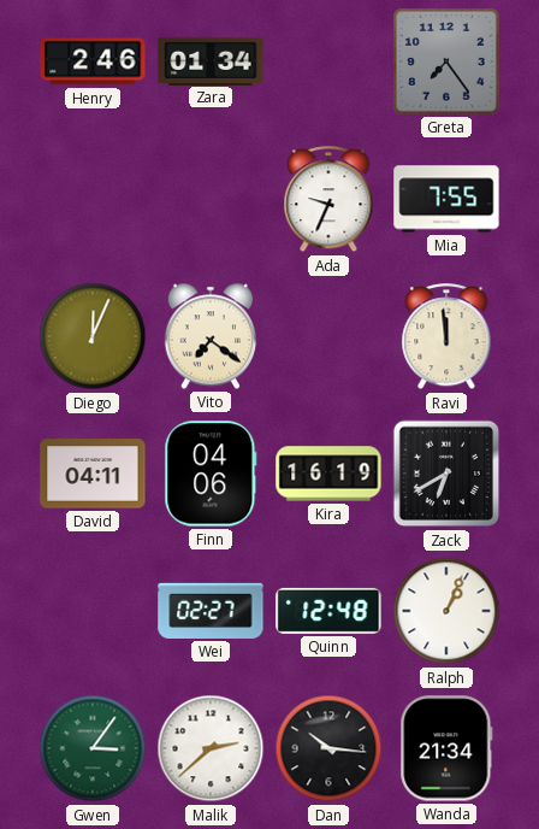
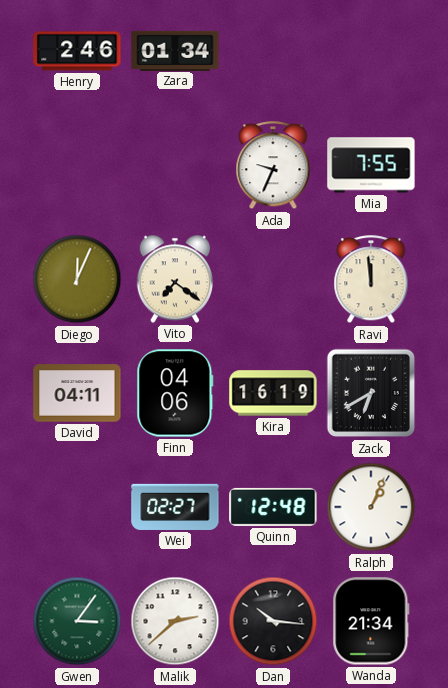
Greta: 7:24 -> none (446, 61)
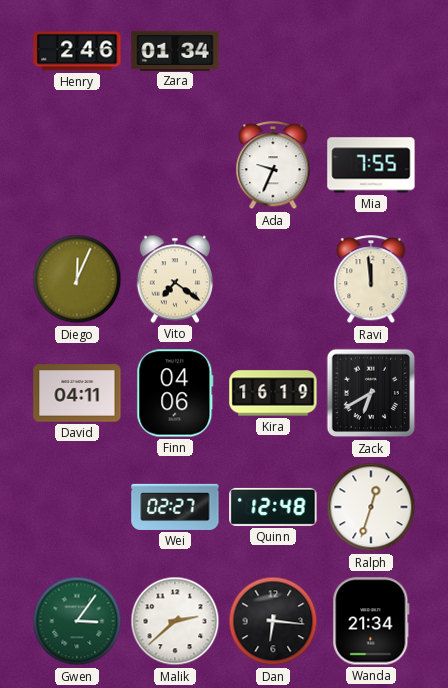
Ralph: 1:04 -> 12:33 (371, 507)
Dan: 10:16 -> 6:16 (273, 621)
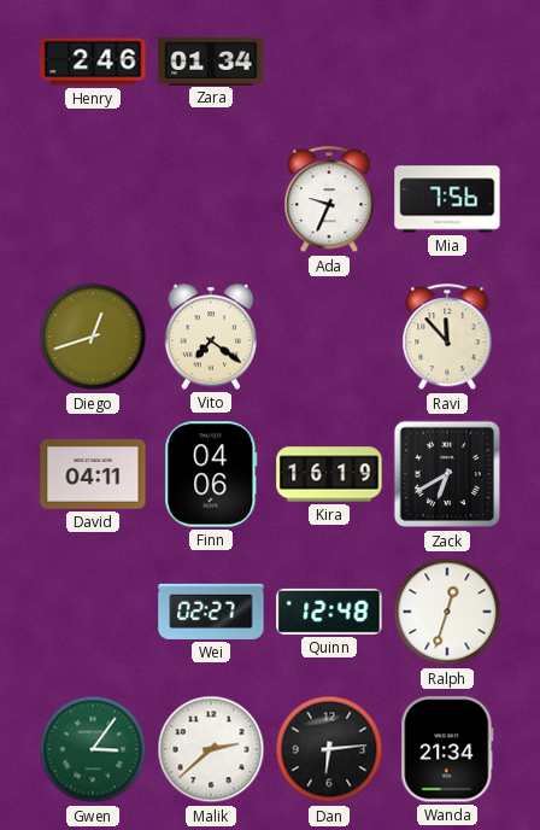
Mia: 7:55 -> 7:56 (447, 199)
Diego: 12:04 -> 12:42 (93, 337)
Ravi: 11:59 -> 11:53 (447, 338)
Dan: 6:16 -> 6:14 (329, 749)
